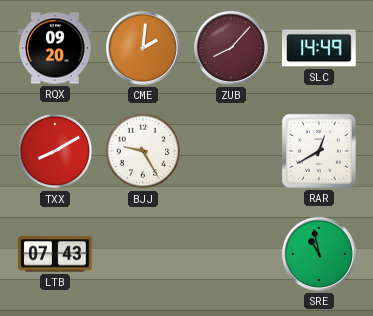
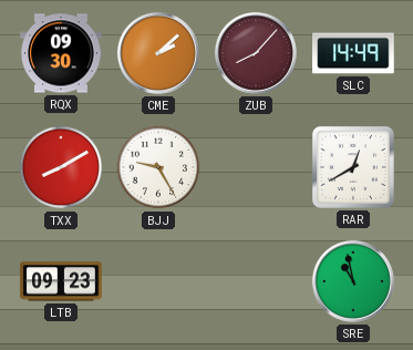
RQX: 09:20 -> 09:30 (61, 53)
CME: 2:01 -> 2:08 (158, 53)
LTB: 07:43 -> 09:23 (61, 281)
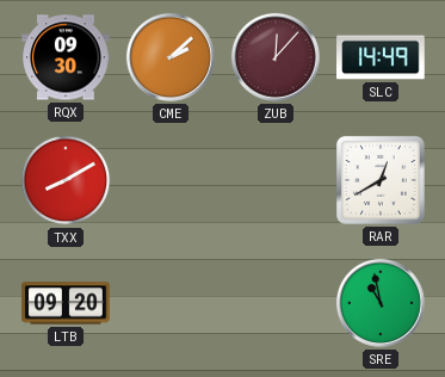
ZUB: 8:07 -> 12:07 (276, 57)
BJJ: 9:25 -> none (158, 167)
LTB: 09:23 -> 09:20 (66, 303)
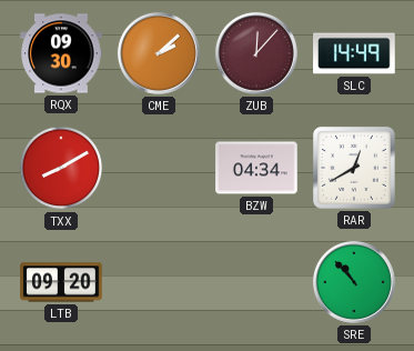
BZW: none -> 04:34 (256, 168)
SRE: 10:58 -> 10:53 (354, 282)
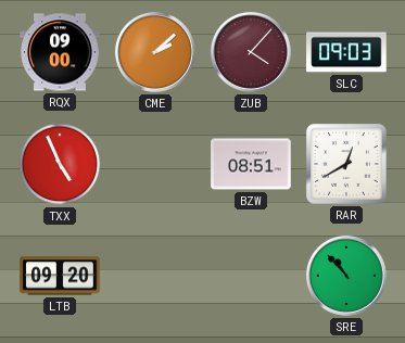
RQX: 09:30 -> 09:00 (60, 52)
ZUB: 12:07 -> 4:07 (251, 52)
SLC: 14:49 -> 09:03 (346, 52)
TXX: 8:10 -> 4:56 (60, 164)
BZW: 04:34 -> 08:51 (251, 164)
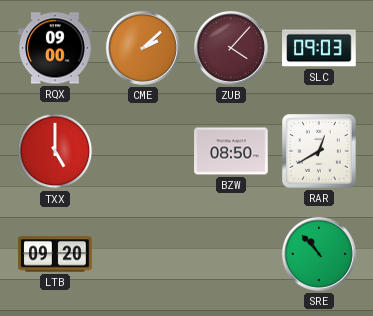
TXX: 4:56 -> 5:00 (55, 151)
BZW: 08:51 -> 08:50 (231, 151)
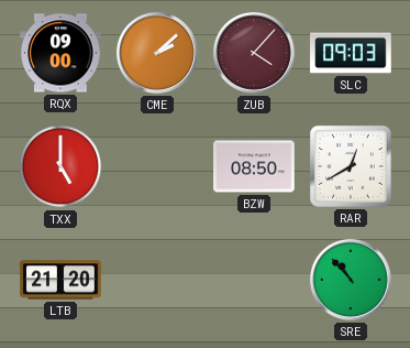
LTB: 09:20 -> 21:20 (60, 280)
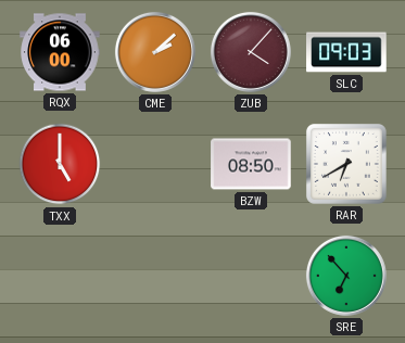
RQX: 09:00 -> 06:00 (60, 52)
RAR: 12:40 -> 6:40 (346, 164)
LTB: 21:20 -> none (60, 280)
SRE: 10:53 -> 6:53 (346, 276)
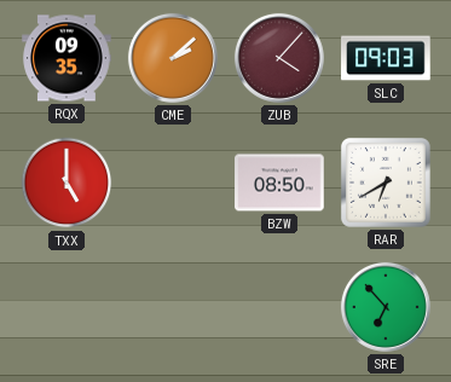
RQX: 06:00 -> 09:35 (67, 58)
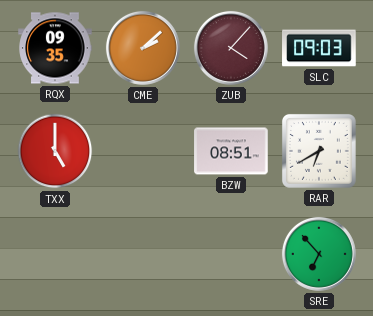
BZW: 08:50 -> 08:51 (231, 151)
